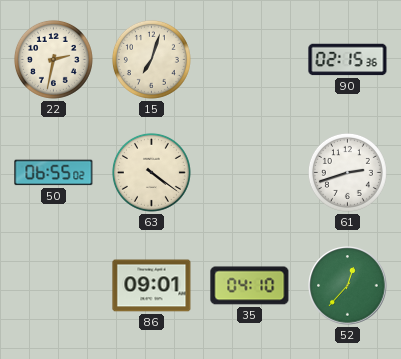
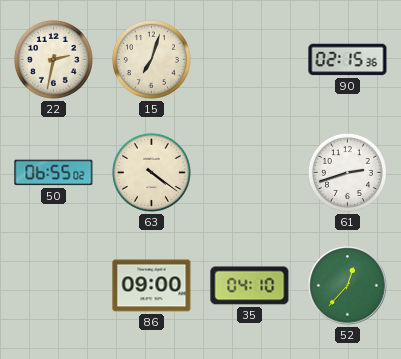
86: 09:01 -> 09:00 (152, 286)
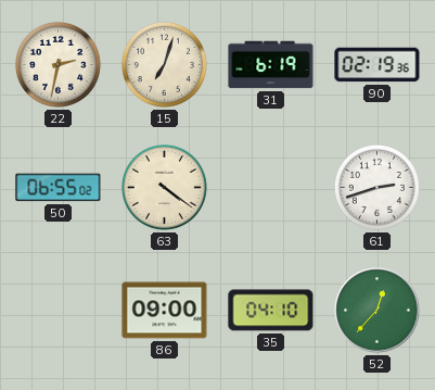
31: none -> 6:19 (271, 65)
90: 02:15 -> 02:19 (378, 65)
